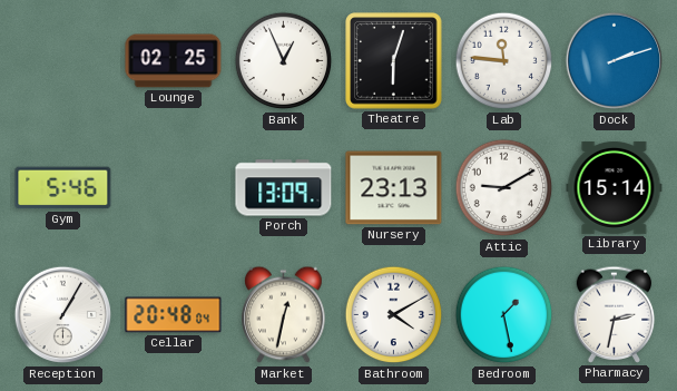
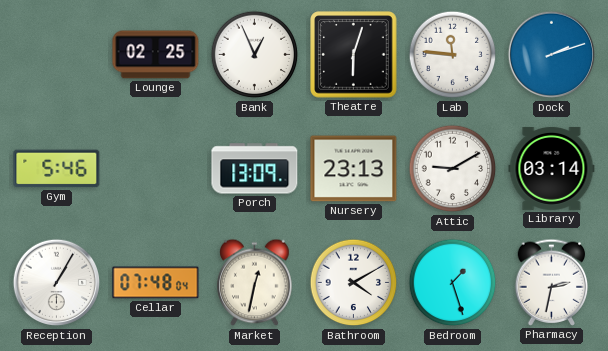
Library: 15:14 -> 03:14 (552, 168)
Cellar: 20:48 -> 07:48 (156, 283)
Bedroom: 1:28 -> 1:27 (453, 283)
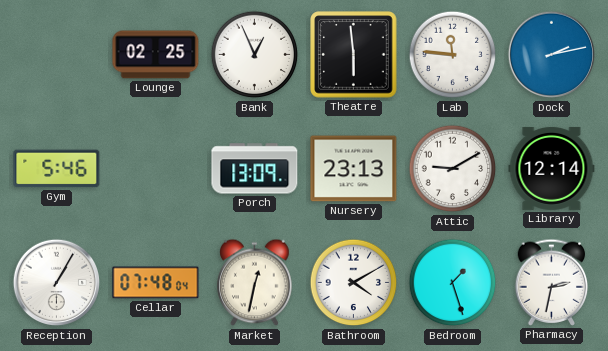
Theatre: 6:03 -> 5:59 (354, 55)
Dock: 2:12 -> 2:13 (552, 55)
Library: 03:14 -> 12:14 (552, 168)
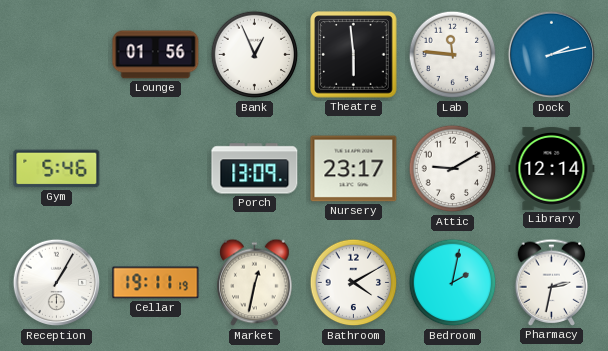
Lounge: 02:25 -> 01:56 (156, 55)
Nursery: 23:13 -> 23:17 (354, 169)
Cellar: 07:48 -> 19:11 (156, 283)
Bedroom: 1:27 -> 2:02 (453, 283)
